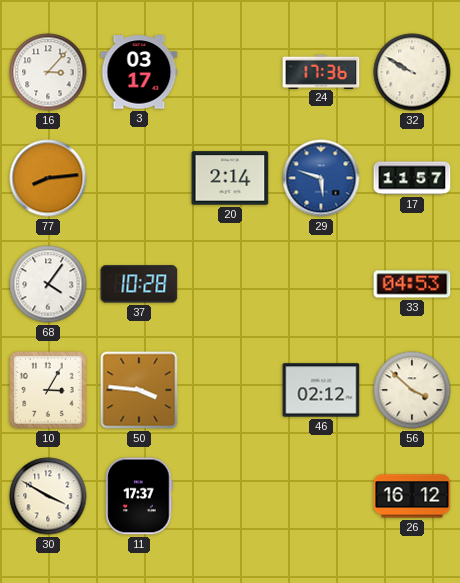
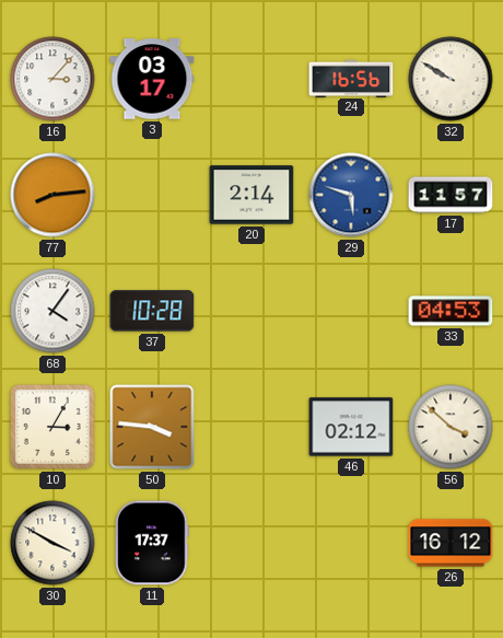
24: 17:36 -> 16:56 (351, 78)
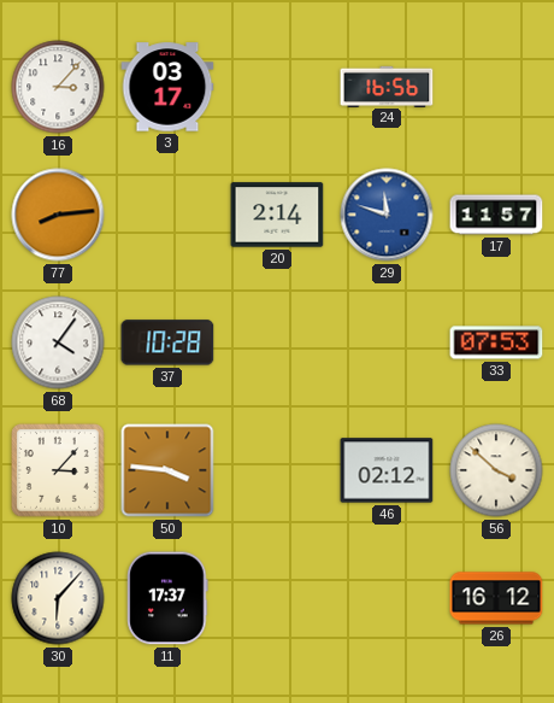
32: 9:50 -> none (451, 79)
29: 5:48 -> 11:48 (387, 215)
33: 04:53 -> 07:53 (496, 342)
10: 3:05 -> 3:07 (58, 470)
30: 3:50 -> 6:07 (58, 598)
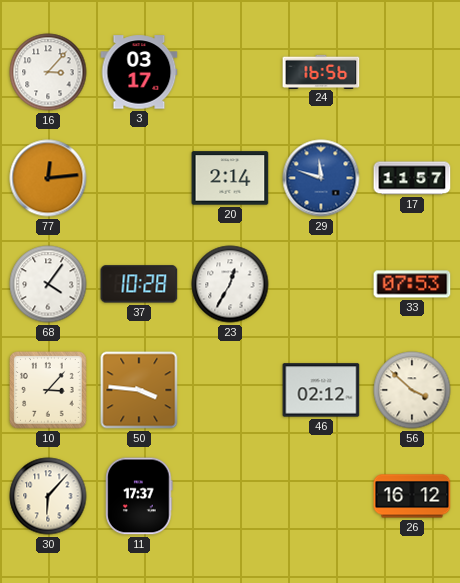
77: 8:14 -> 12:14 (48, 178)
23: none -> 12:35 (230, 284)
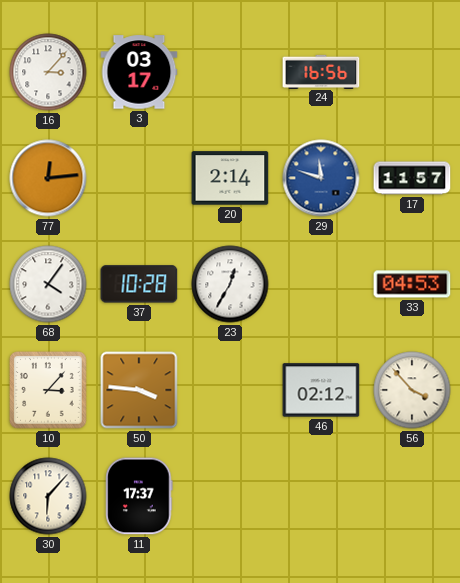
33: 07:53 -> 04:53 (412, 284)
56: 3:52 -> 3:53 (412, 390)
26: 16:12 -> none (412, 496)
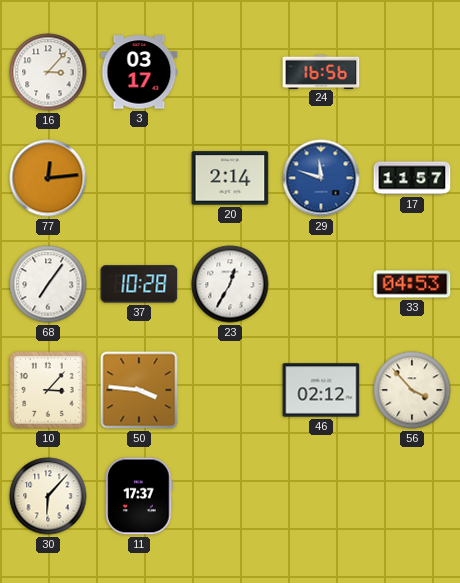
68: 4:06 -> 7:06 (48, 284)
